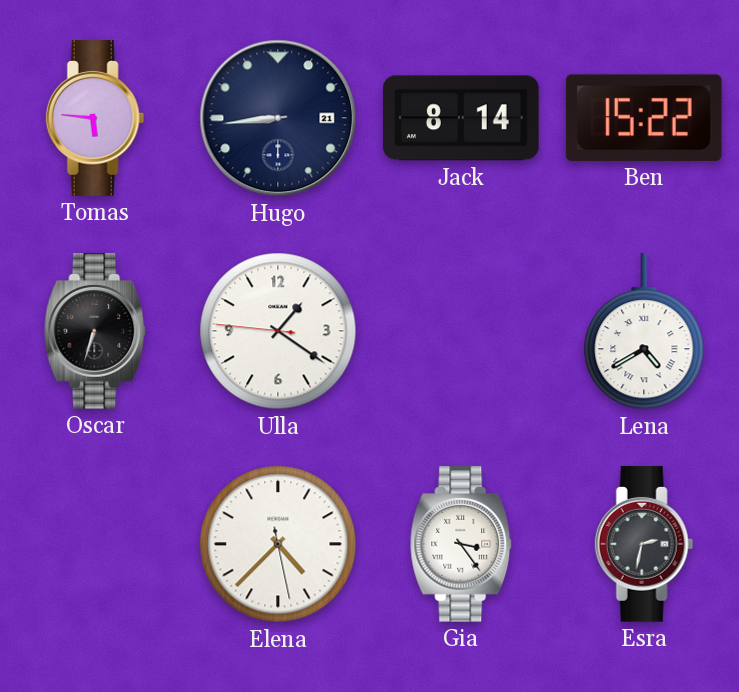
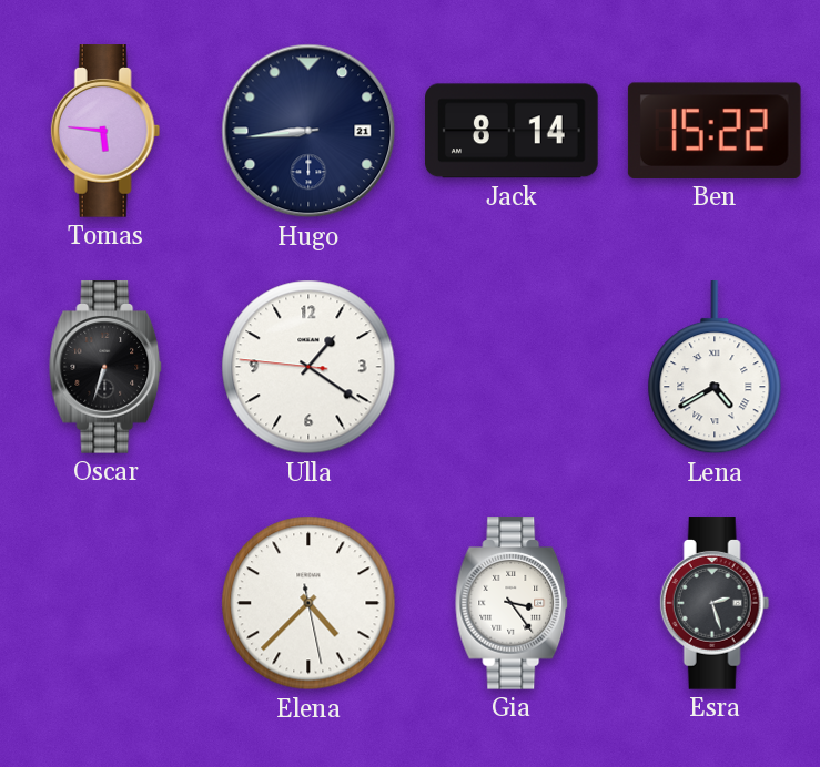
Esra: 2:32 -> 2:27 (715, 603)
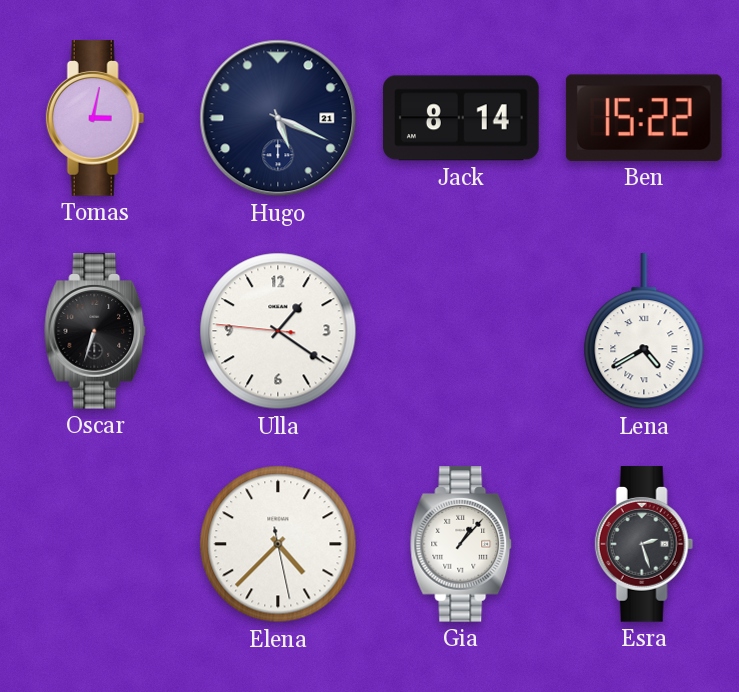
Tomas: 5:46 -> 3:02 (95, 118)
Hugo: 8:44 -> 5:19 (278, 118)
Gia: 3:24 -> 1:07 (462, 544)
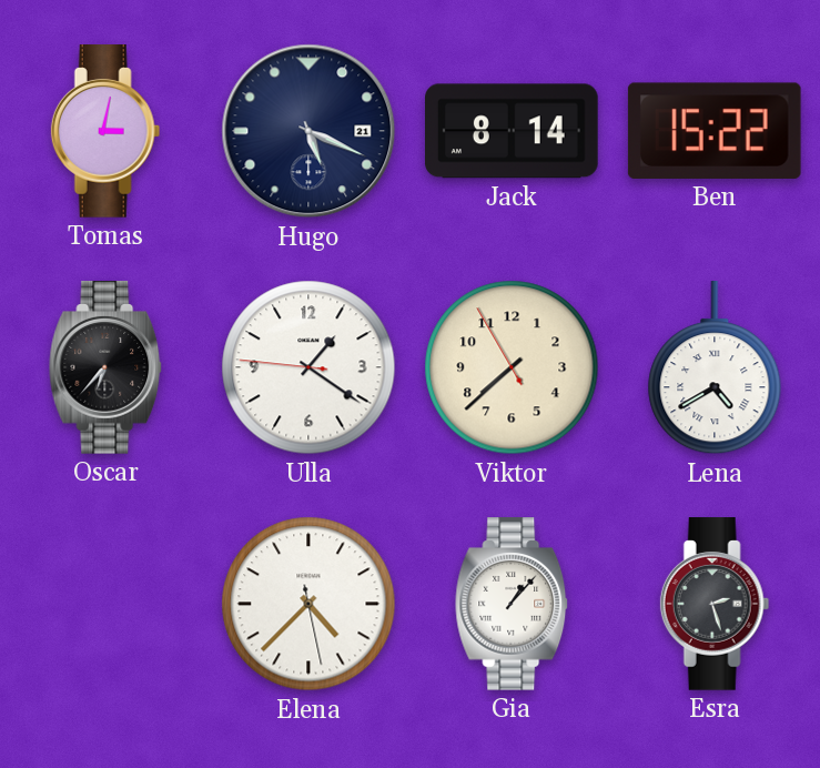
Oscar: 6:33 -> 6:37 (107, 367)
Viktor: none -> 7:37 (512, 367)
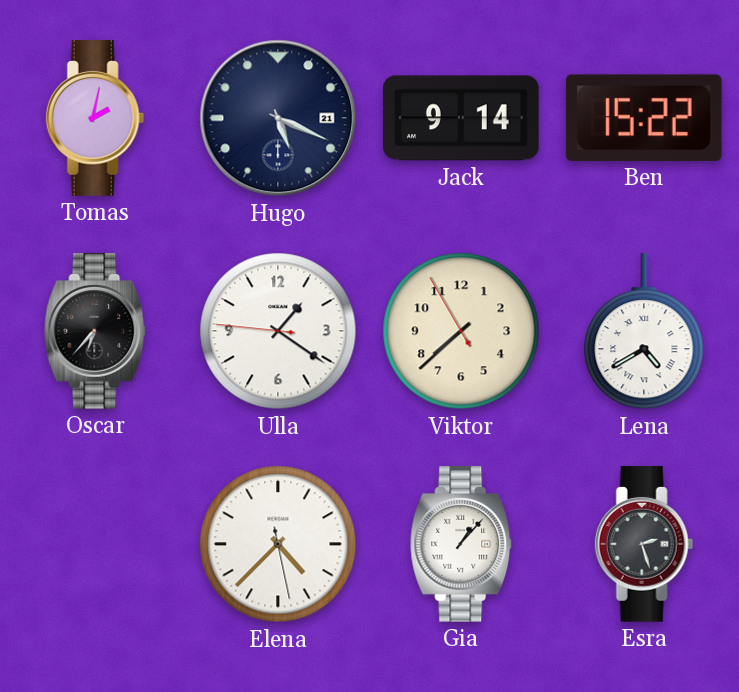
Tomas: 3:02 -> 2:02 (95, 118)
Jack: 8:14 -> 9:14 (462, 118)
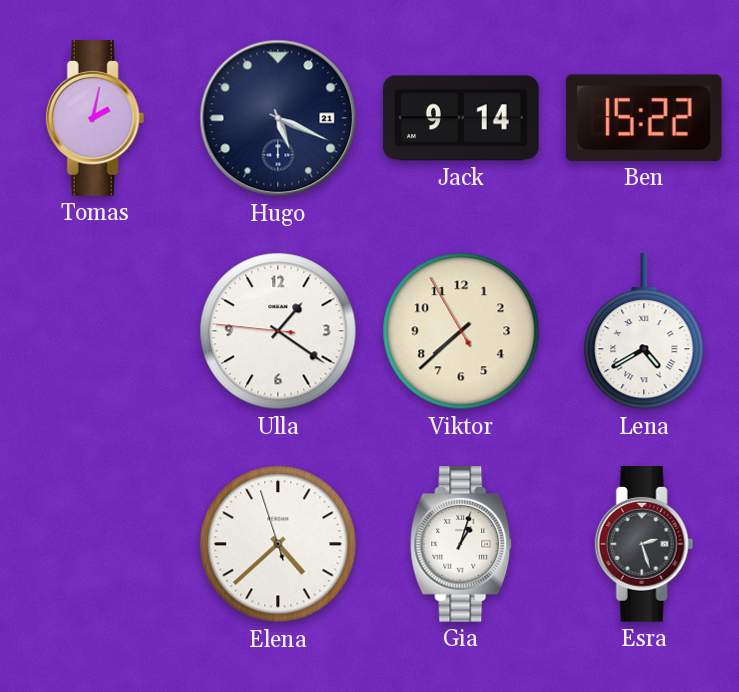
Oscar: 6:37 -> none (96, 331)
Elena: 4:37:28 -> 4:37:57 (278, 544)
Gia: 1:07 -> 1:03 (462, 544)
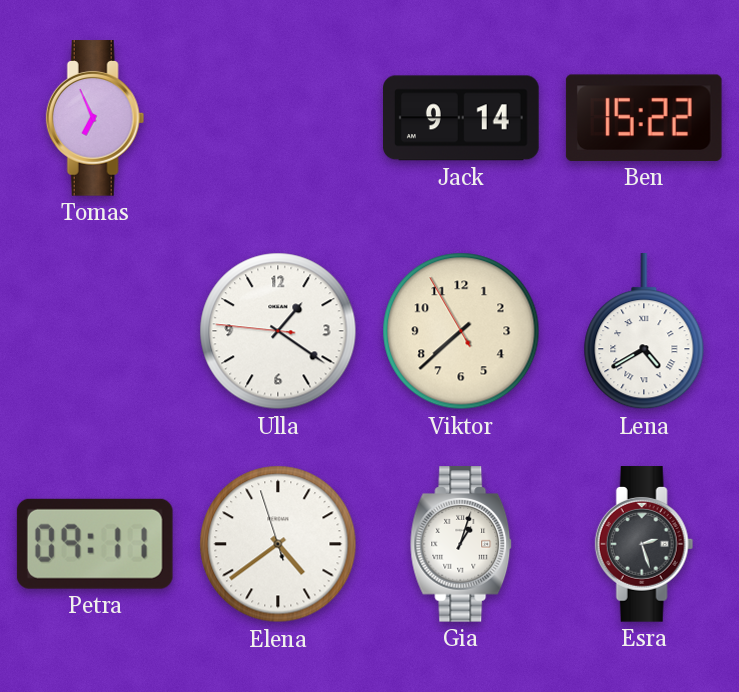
Tomas: 2:02 -> 6:56 (95, 118)
Hugo: 5:19 -> none (278, 118)
Petra: none -> 09:11 (95, 544)
Elena: 4:37 -> 4:38 (278, 544)
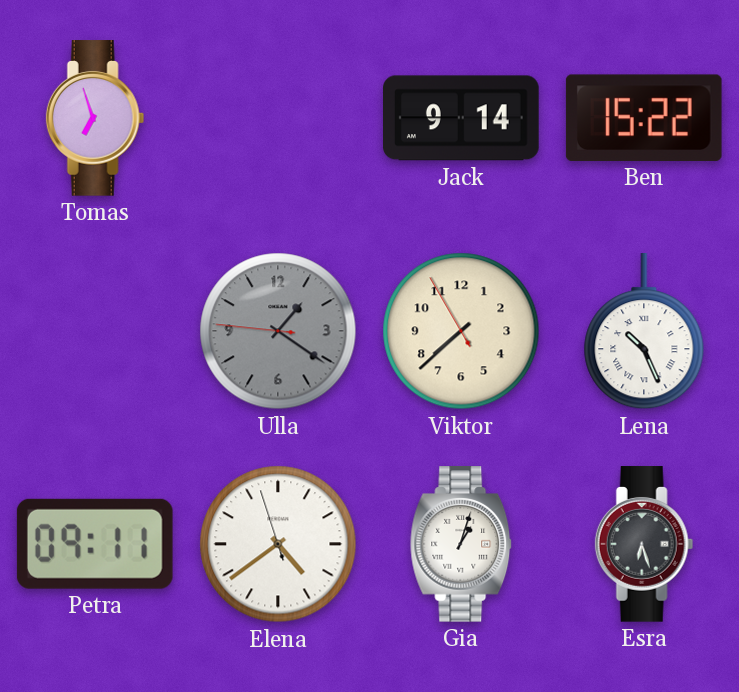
Tomas: 6:56 -> 6:57 (95, 118)
Ulla dial: white -> grey (278, 331)
Lena: 4:40 -> 10:26 (644, 332)
Esra: 2:27 -> 6:27 (644, 544)
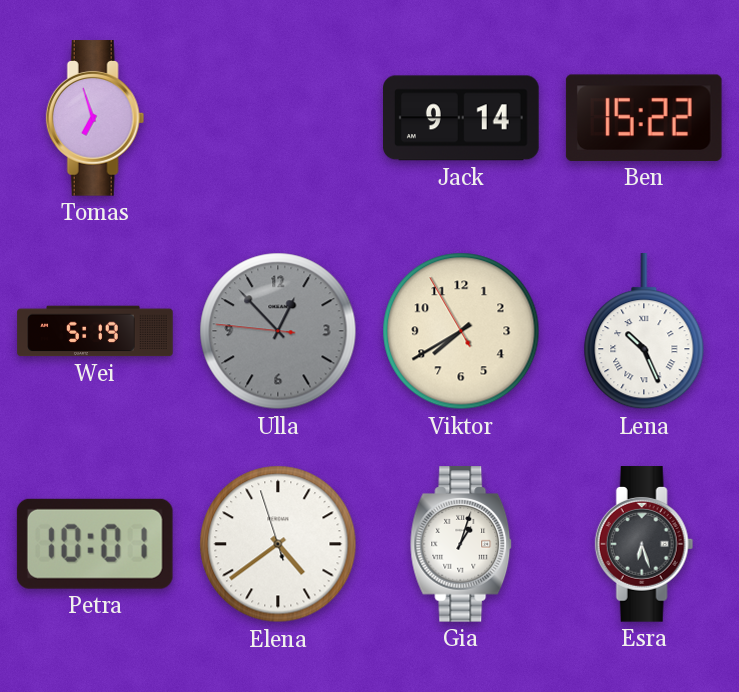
Wei: none -> 5:19 (95, 331)
Ulla: 1:20 -> 12:52 (278, 331)
Viktor: 7:37 -> 7:39 (461, 331)
Petra: 09:11 -> 10:01 (95, 544)
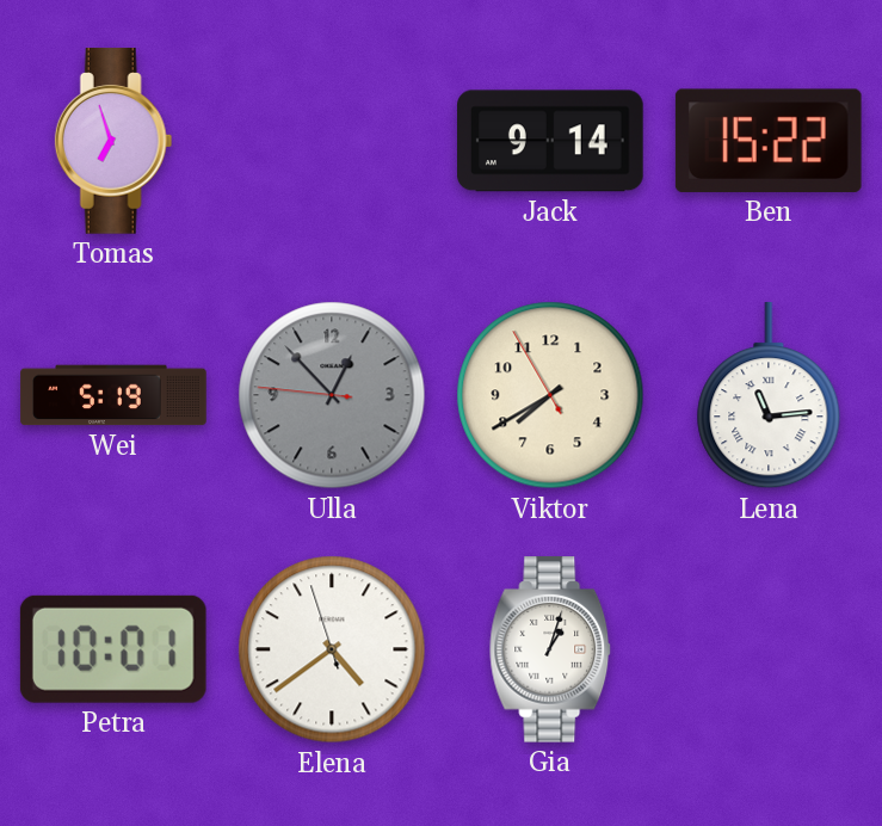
Lena: 10:26 -> 11:14 (769, 396)
Esra: 6:27 -> none (644, 544)
